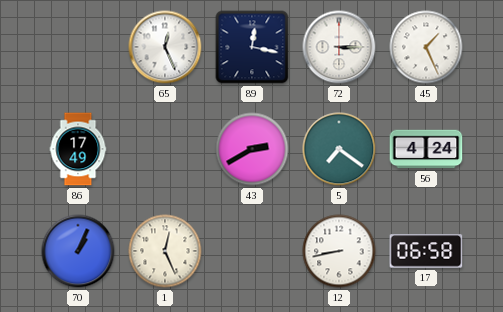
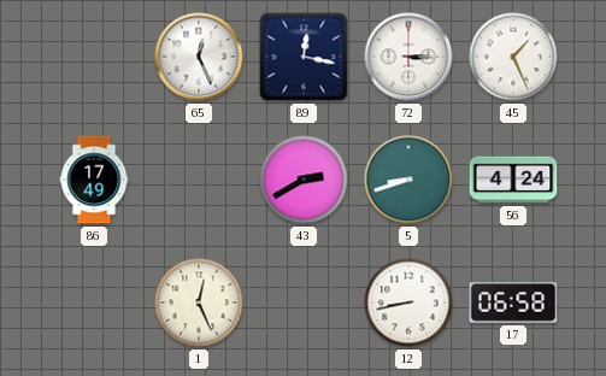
5: 7:21 -> 8:42 (408, 180)
70: 1:04 -> none (78, 251)
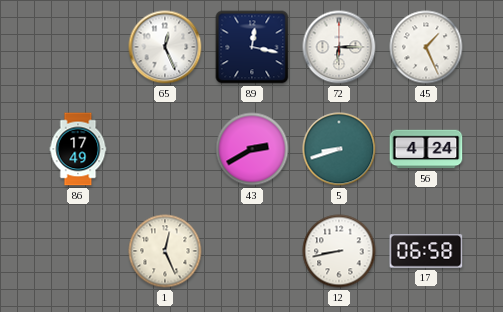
72: 3:15 -> 6:15 (339, 47)
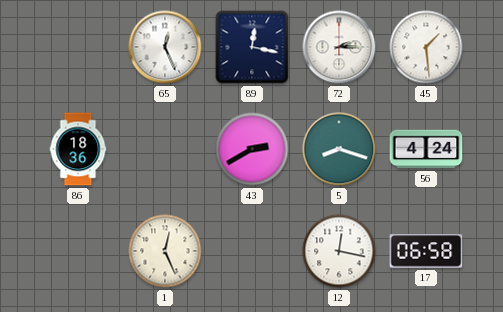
72: 6:15 -> 2:15 (339, 47)
45: 1:26 -> 1:29 (426, 47)
86: 17:49 -> 18:36 (78, 149)
5: 8:42 -> 8:18 (339, 149)
12: 8:43 -> 12:17 (339, 251)
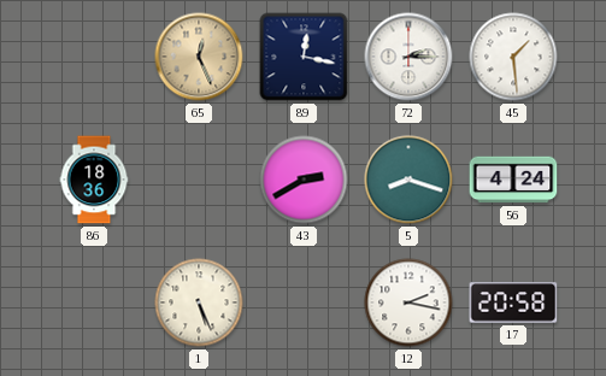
65 dial: white -> champagne (199, 57)
1: 12:26 -> 5:26 (199, 302)
12: 12:17 -> 2:17 (408, 302)
17: 06:58 -> 20:58 (513, 302)
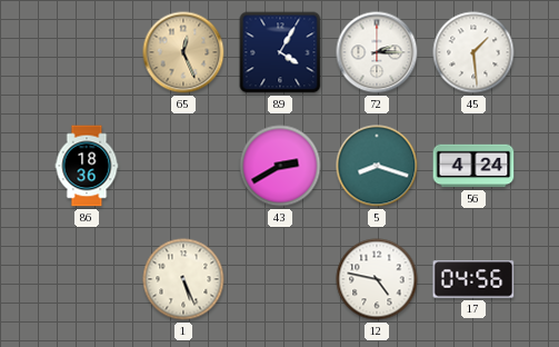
89: 12:17 -> 4:05 (280, 52)
12: 2:17 -> 4:47 (377, 279)
17: 20:58 -> 04:56 (473, 279)
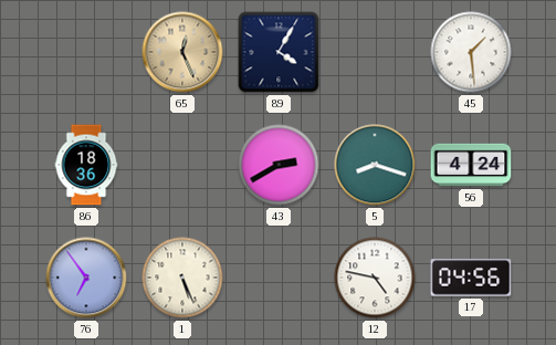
72: 2:15 -> none (377, 52)
76: none -> 6:54 (86, 278)
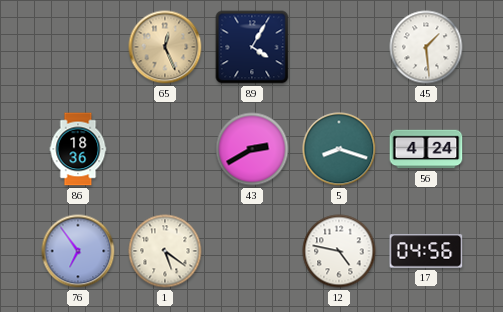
1: 5:26 -> 5:21 (165, 251)
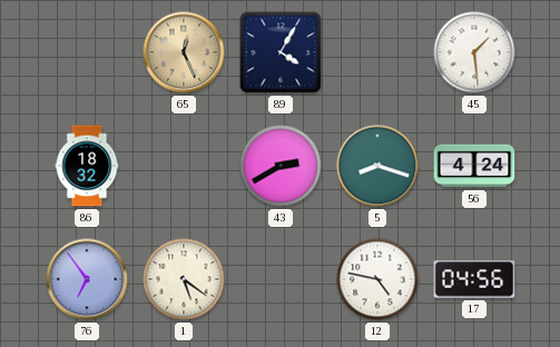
86: 18:36 -> 18:32 (87, 166)
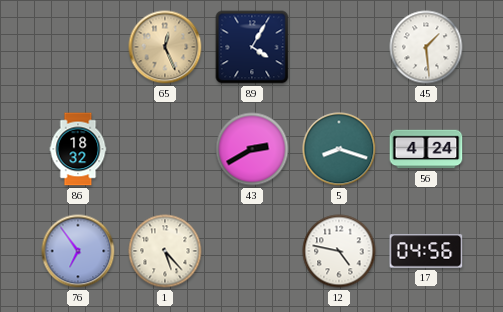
1: 5:21 -> 5:23 (165, 251)
